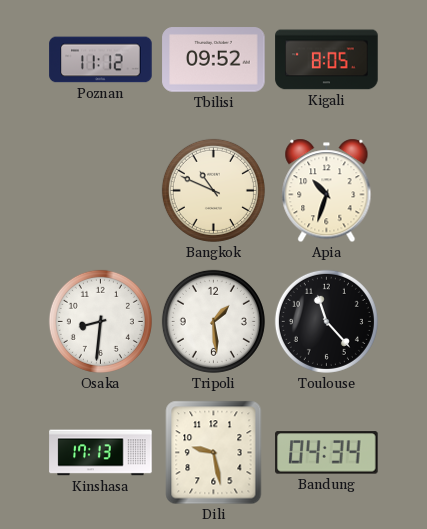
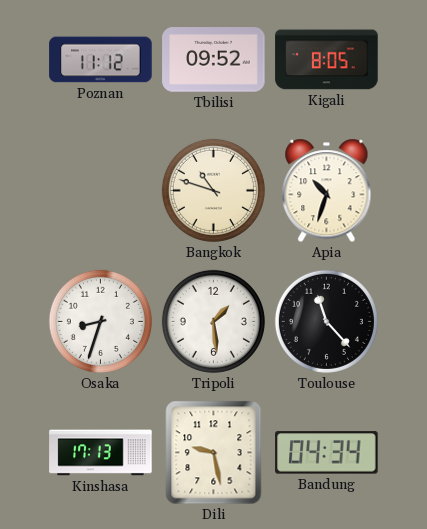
Bangkok: 10:49 -> 10:48 (213, 190)
Osaka: 8:31 -> 8:33 (100, 321)
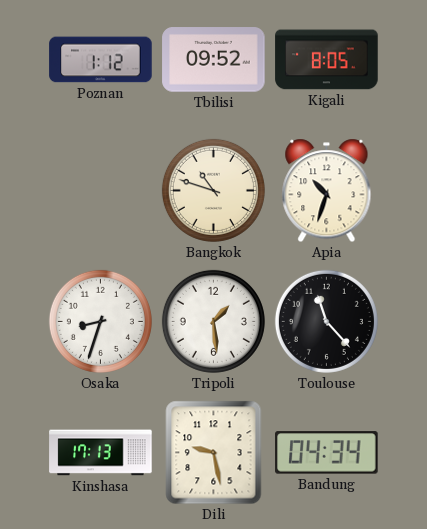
Poznan: 11:12 -> 1:12 (101, 60)
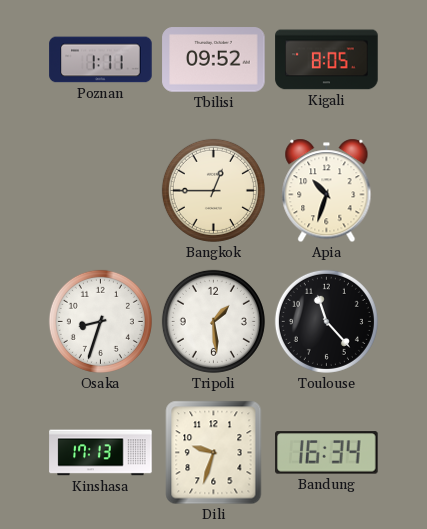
Poznan: 1:12 -> 1:11 (101, 60)
Bangkok: 10:48 -> 12:45 (213, 190)
Dili: 9:28 -> 9:33 (214, 453)
Bandung: 04:34 -> 16:34 (327, 453)
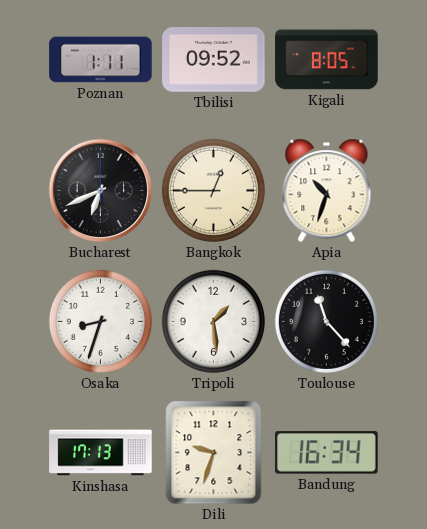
Bucharest: none -> 6:41 (101, 191)
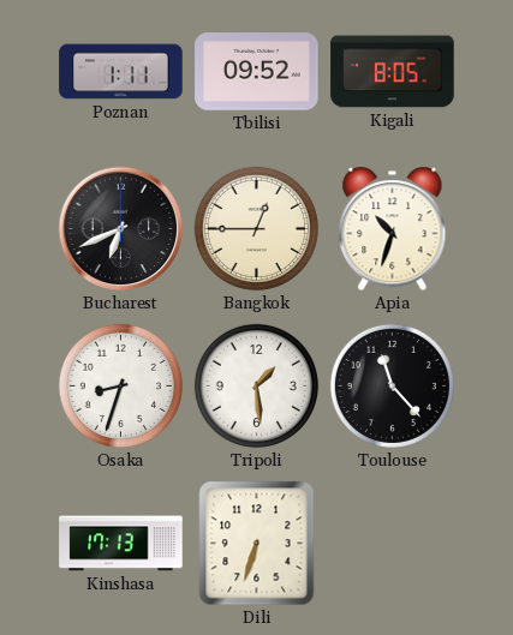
Dili: 9:33 -> 6:33 (257, 544)
Bandung: 16:34 -> none (327, 453)
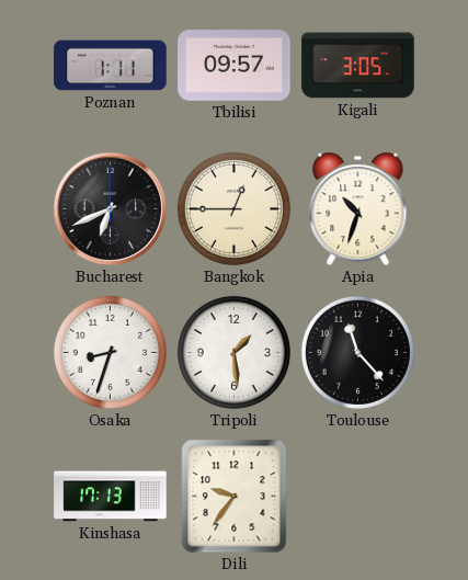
Tbilisi: 09:52 -> 09:57 (235, 66)
Kigali: 8:05 -> 3:05 (358, 66)
Dili: 6:33 -> 9:36 (235, 497)
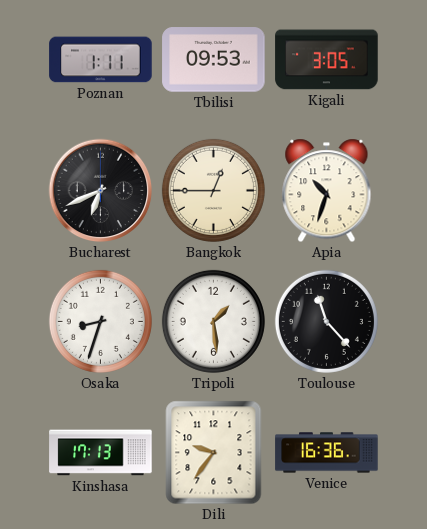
Tbilisi: 09:57 -> 09:53 (214, 60)
Venice: none -> 16:36 (327, 453)
